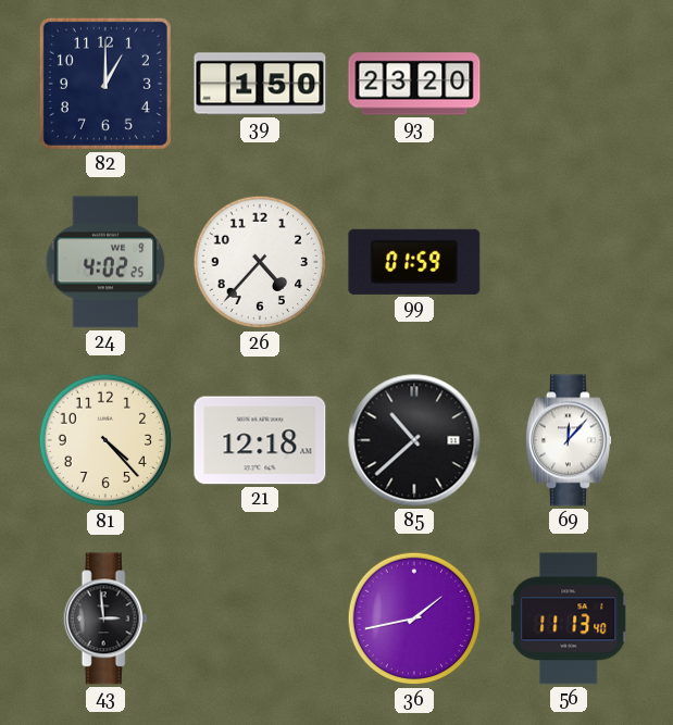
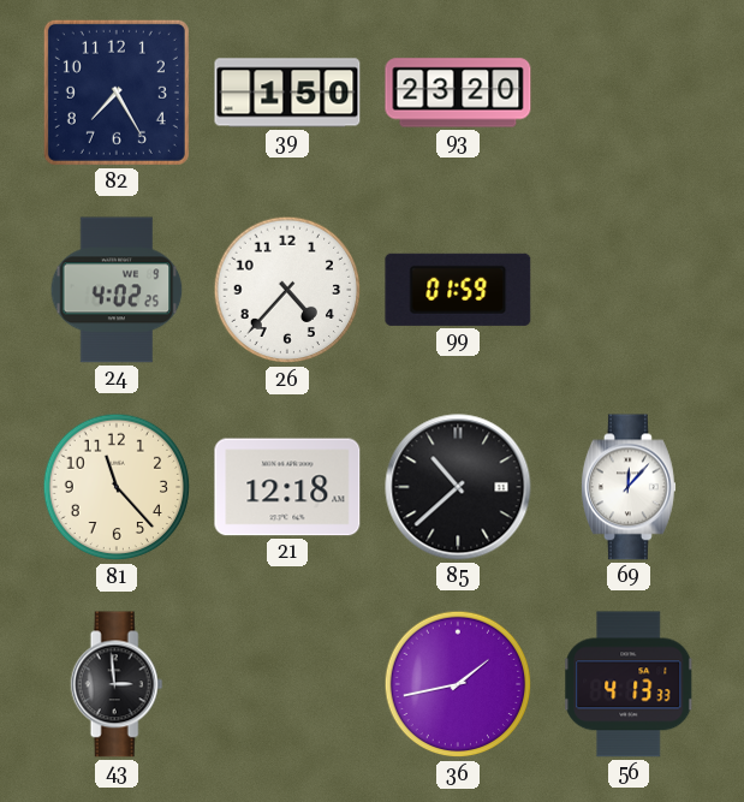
82: 1:00 -> 7:25 (117, 93)
81: 4:23 -> 11:23 (117, 487)
56: 11:13 -> 4:13 (629, 684)
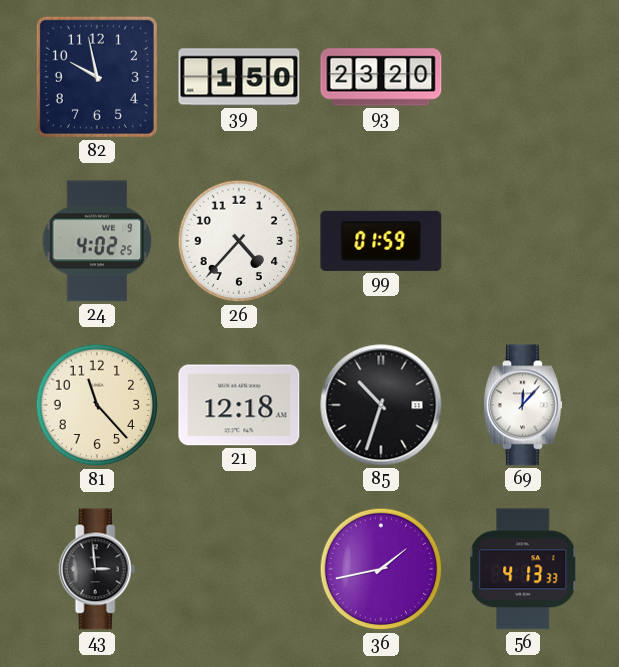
82: 7:25 -> 9:58 (97, 77)
85: 10:38 -> 10:33 (381, 405)
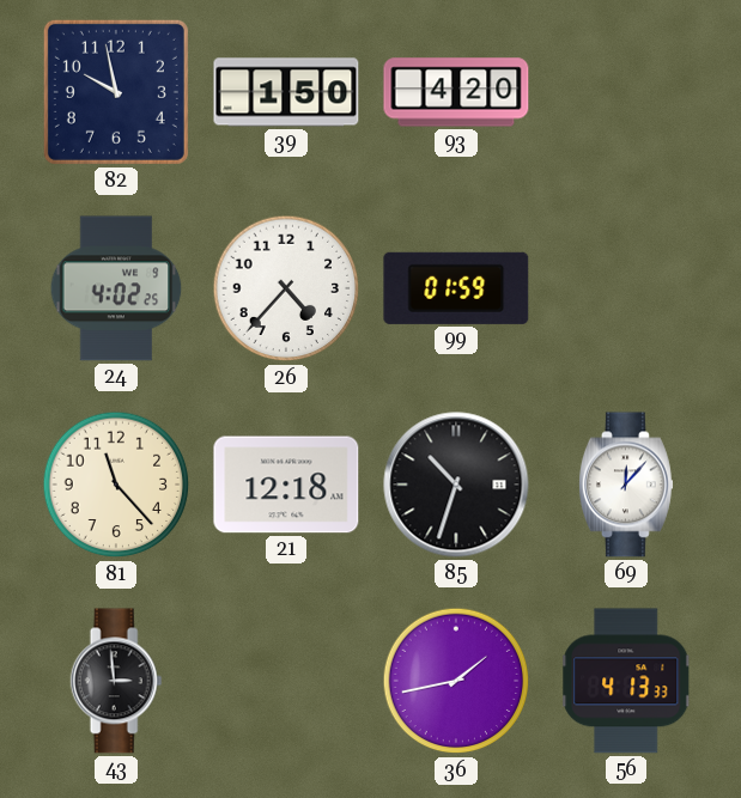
93: 23:20 -> 4:20 (456, 92)
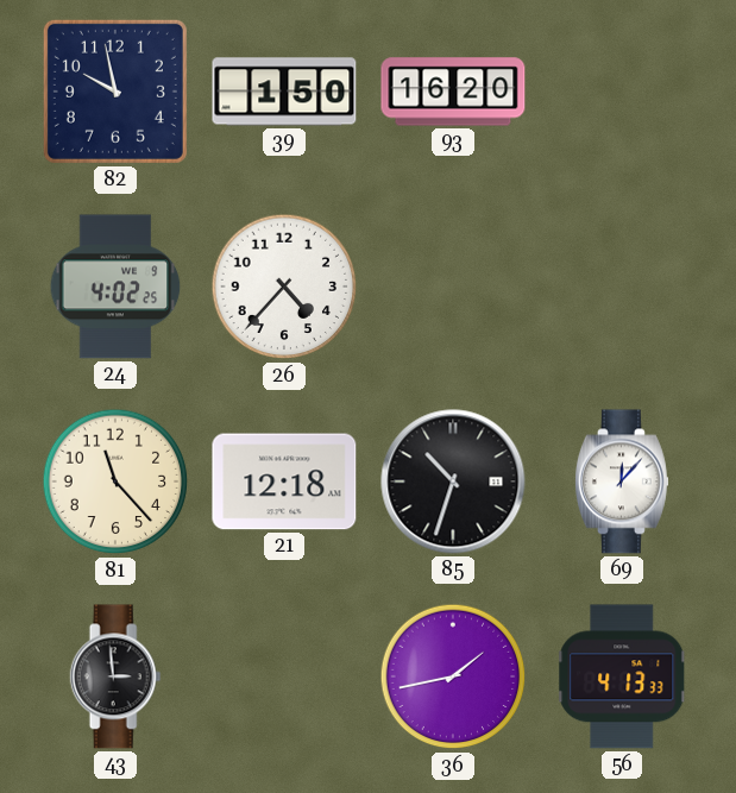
93: 4:20 -> 16:20 (453, 92)
99: 01:59 -> none (456, 288)
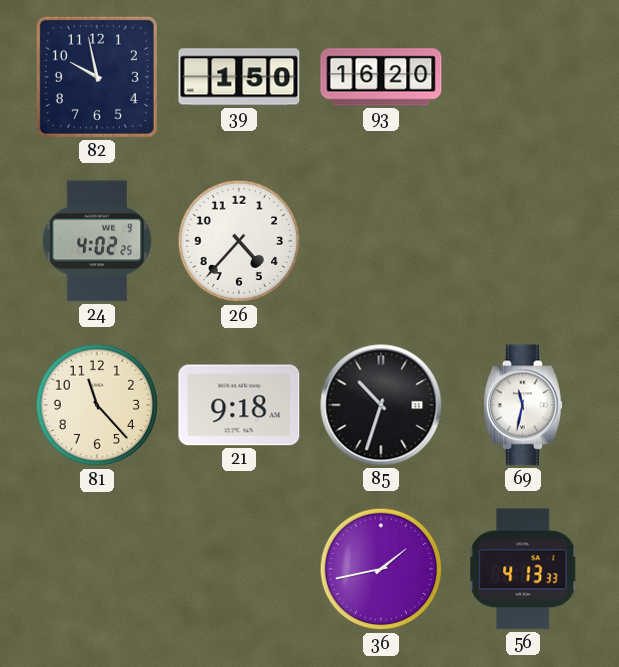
21: 12:18 -> 9:18 (239, 405)
69: 12:07 -> 11:32 (523, 405)
43: 2:59 -> none (115, 676)
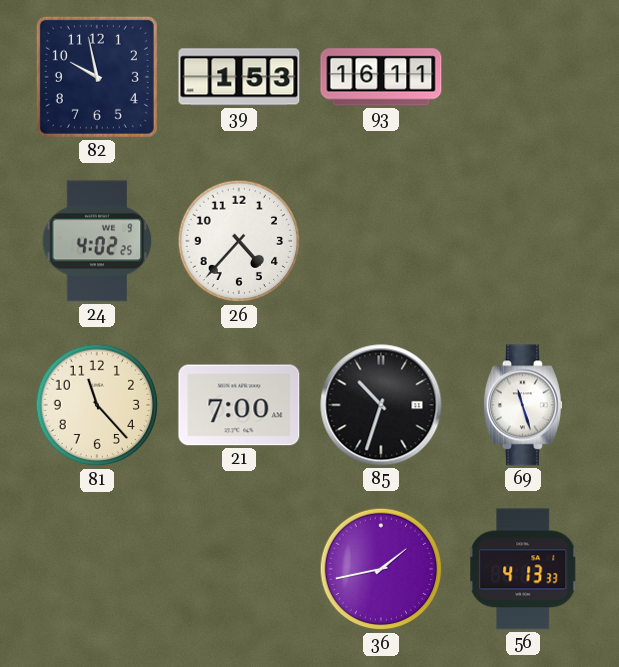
39: 1:50 -> 1:53 (239, 77)
93: 16:20 -> 16:11 (381, 77)
21: 9:18 -> 7:00 (239, 405)
69: 11:32 -> 11:27 (523, 405)
